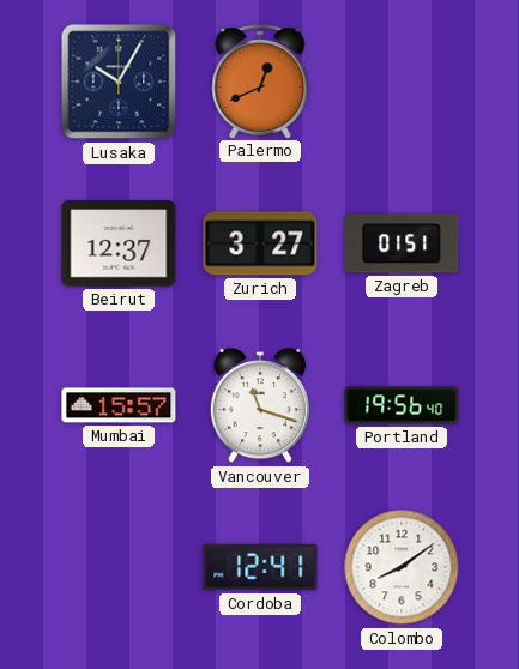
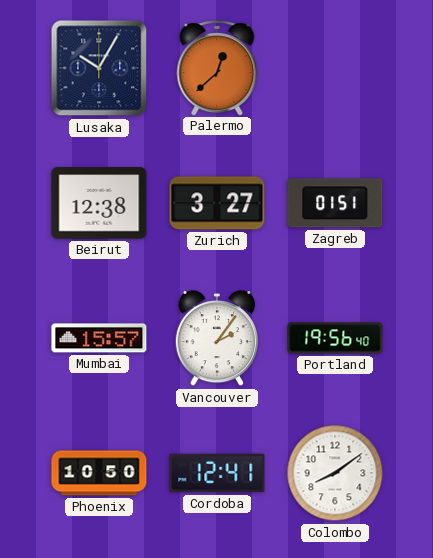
Palermo: 12:41 -> 12:38 (217, 68)
Beirut: 12:37 -> 12:38 (99, 203)
Vancouver: 11:18 -> 2:06 (216, 338)
Phoenix: none -> 10:50 (99, 473)
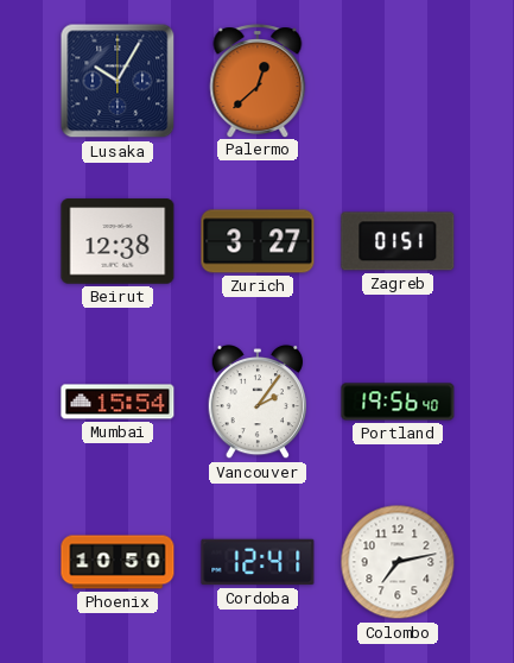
Mumbai: 15:57 -> 15:54 (118, 402)
Colombo: 8:09 -> 7:13 (398, 562)
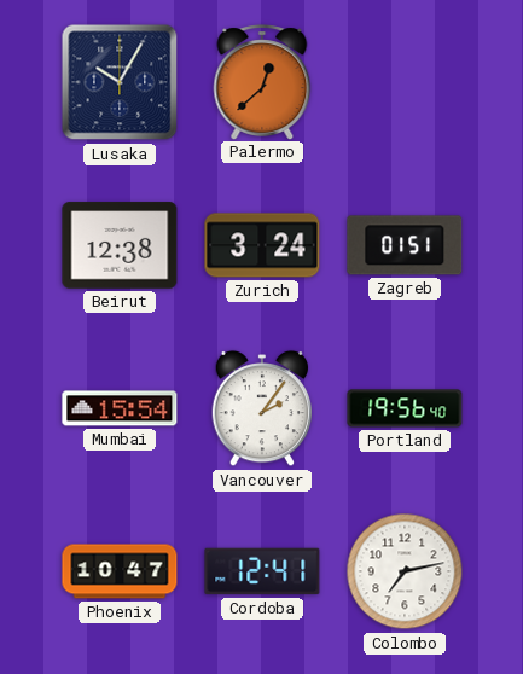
Zurich: 3:27 -> 3:24 (262, 245)
Phoenix: 10:50 -> 10:47 (120, 571)
